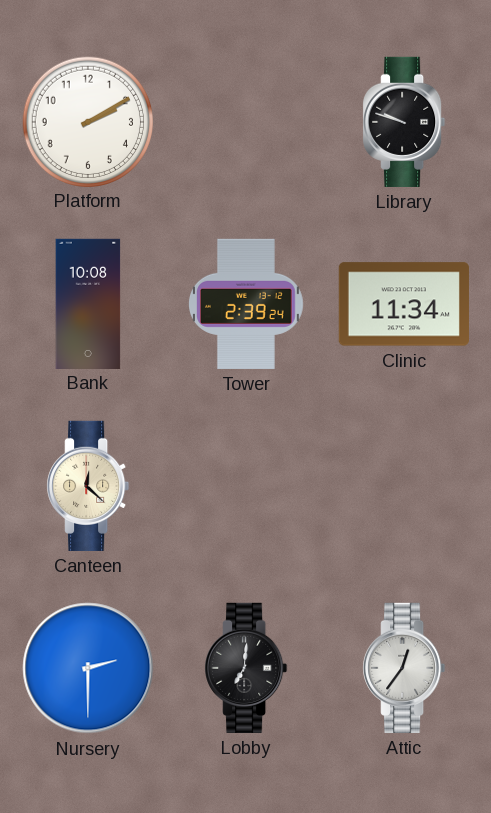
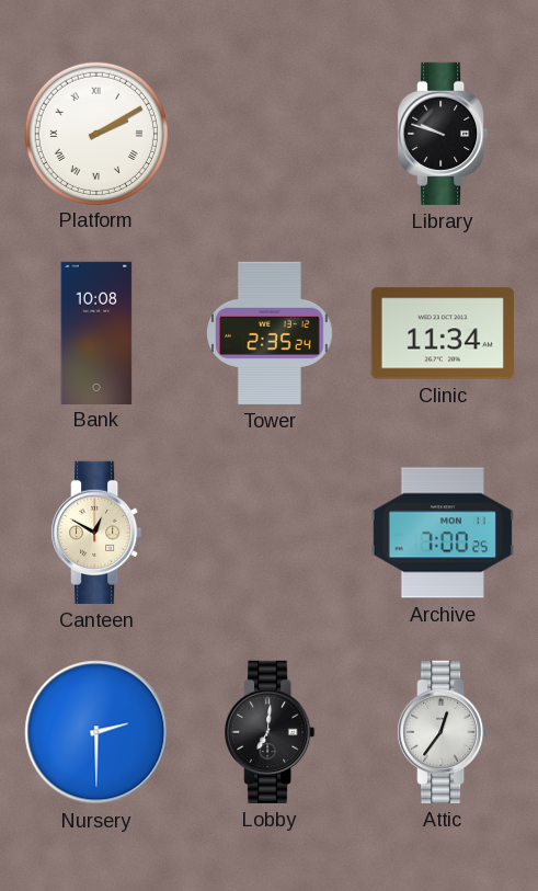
Platform numerals: Arabic -> Roman (95, 133)
Tower: 2:39 -> 2:35 (271, 333)
Canteen: 12:22 -> 12:50 (96, 533)
Archive: none -> 7:00 (443, 533)
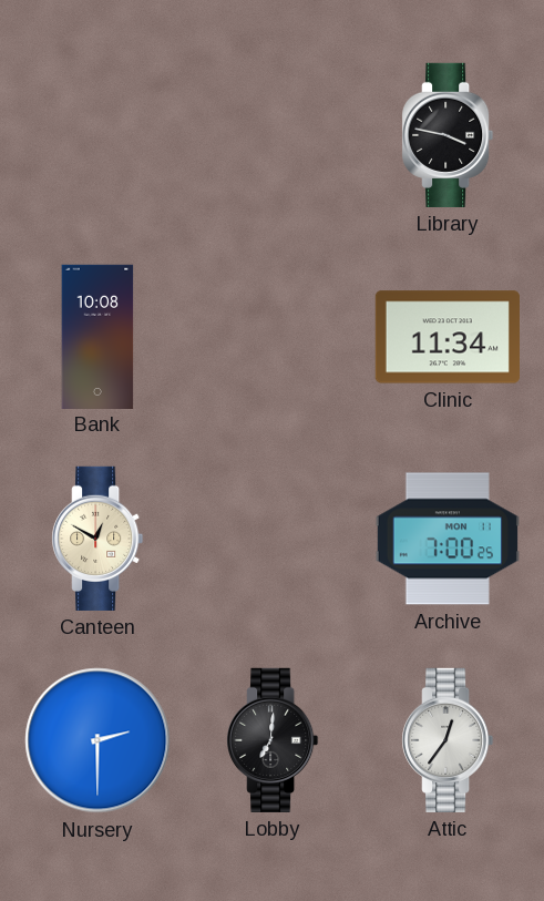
Platform: 2:10 -> none (95, 133)
Library: 9:48 -> 3:47 (448, 135)
Tower: 2:35 -> none (271, 333)
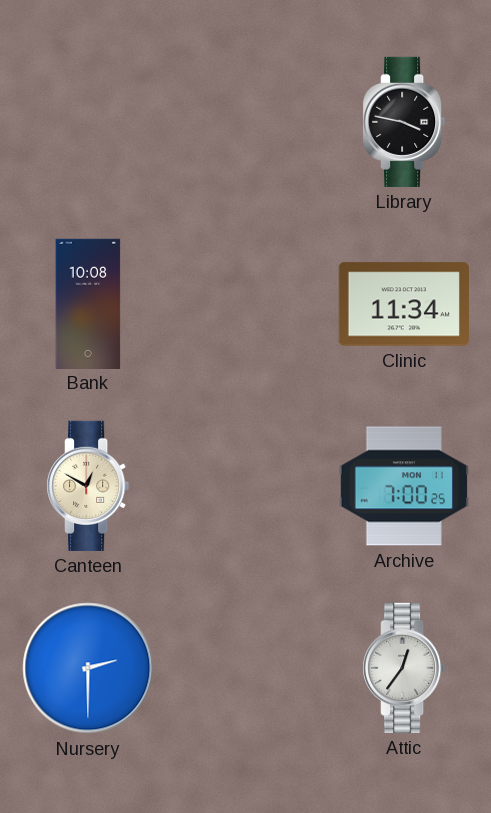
Lobby: 7:01 -> none (273, 740)
